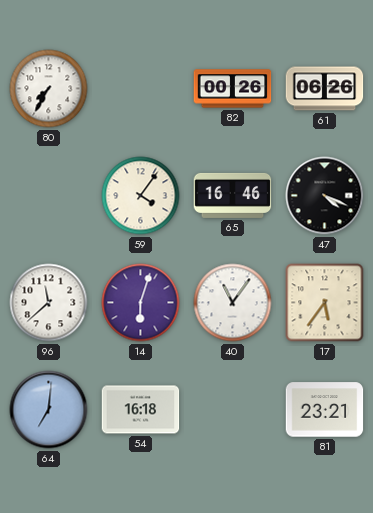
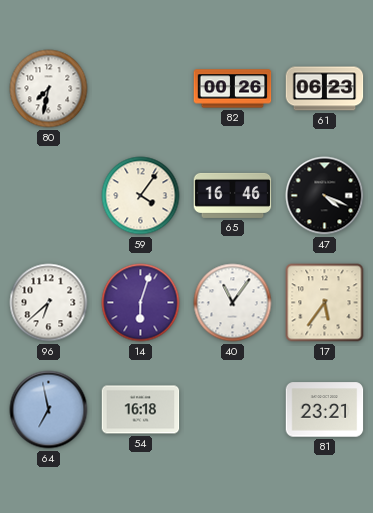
80: 7:35 -> 7:32 (49, 89)
61: 06:26 -> 06:23 (325, 89)
96: 11:38 -> 6:38 (49, 303)
64: 7:01 -> 6:58 (49, 410)
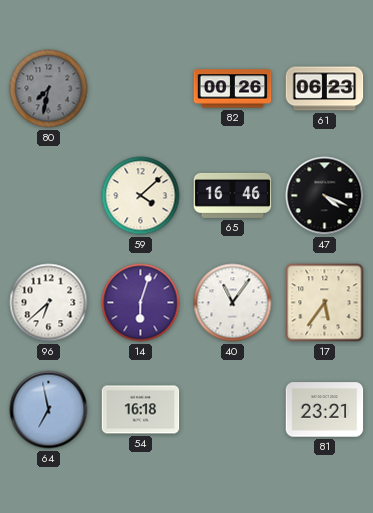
80 dial: white -> grey (49, 89)
59: 4:06 -> 4:08 (141, 196)
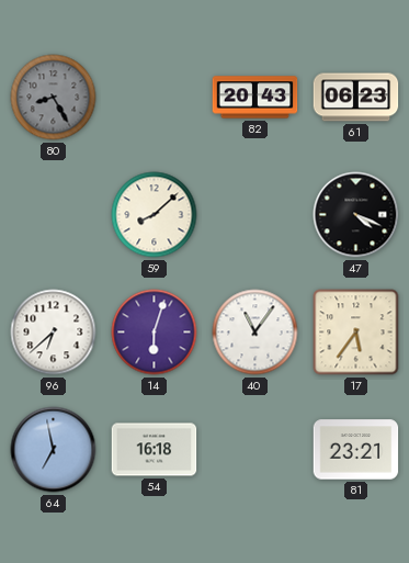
80: 7:32 -> 8:25 (54, 98)
82: 00:26 -> 20:43 (255, 98)
59: 4:08 -> 8:08 (155, 215)
65: 16:46 -> none (233, 195)
